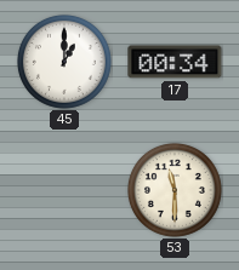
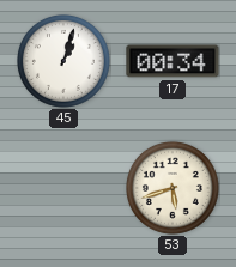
45: 1:00 -> 1:03 (63, 61)
53: 11:30 -> 5:42 (173, 188)
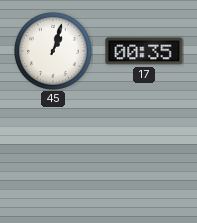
17: 00:34 -> 00:35 (144, 51)
53: 5:42 -> none (173, 188)
